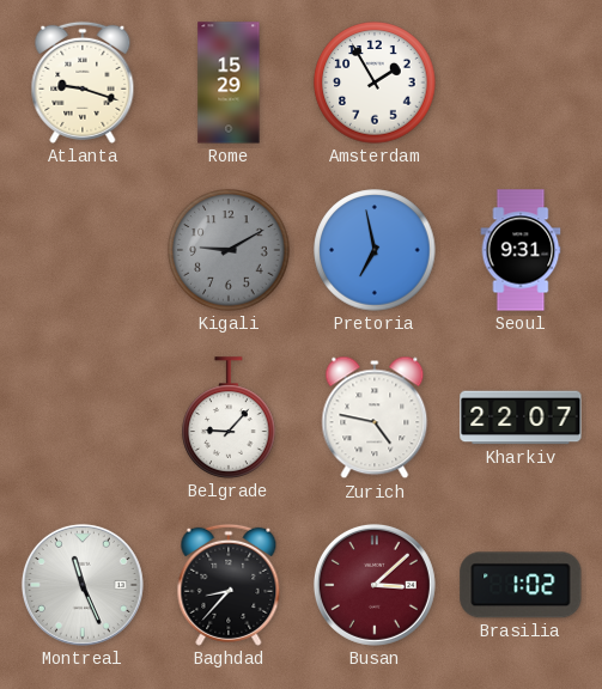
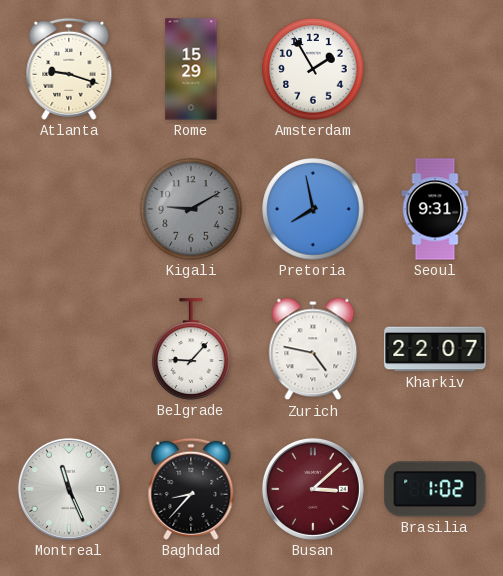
Pretoria: 6:58 -> 7:58 (313, 209)
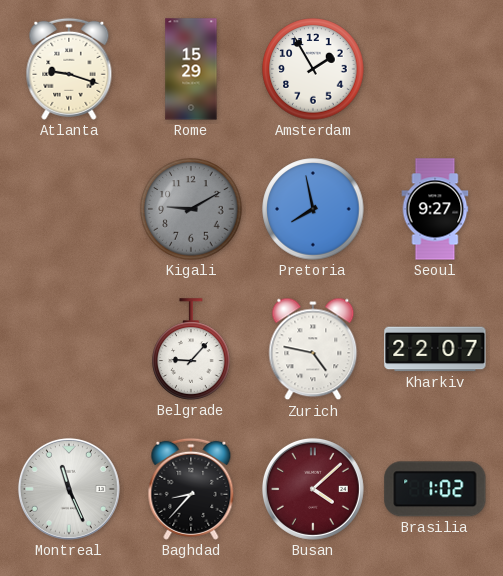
Seoul: 9:31 -> 9:27 (435, 209)
Busan: 3:08 -> 4:08 (313, 489)
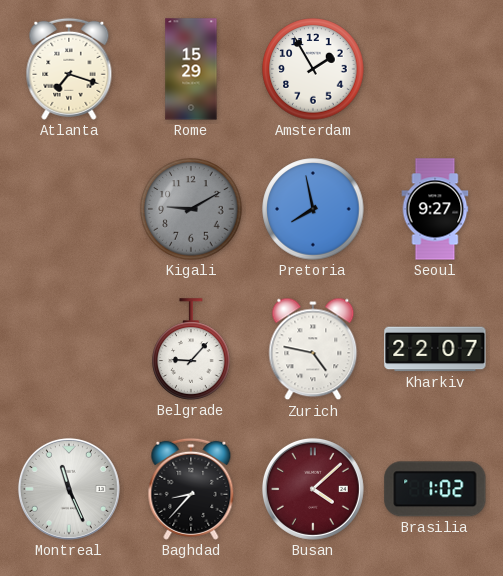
Atlanta: 9:18 -> 7:18 (69, 69)
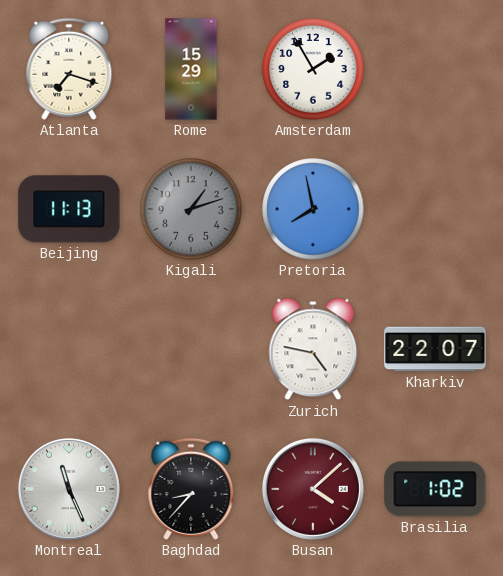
Beijing: none -> 11:13 (69, 209)
Kigali: 9:10 -> 1:12 (191, 209)
Seoul: 9:27 -> none (435, 209)
Belgrade: 9:07 -> none (191, 349)
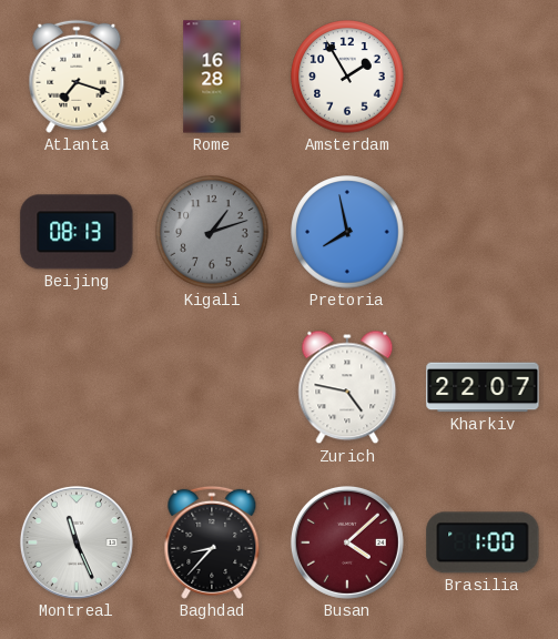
Rome: 15:29 -> 16:28 (212, 77)
Beijing: 11:13 -> 08:13 (77, 232)
Brasilia: 1:02 -> 1:00 (483, 542)
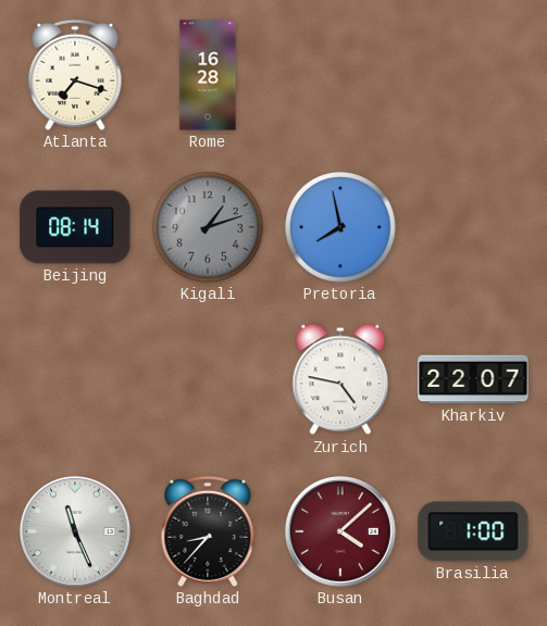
Amsterdam: 1:55 -> none (347, 77)
Beijing: 08:13 -> 08:14 (75, 227)
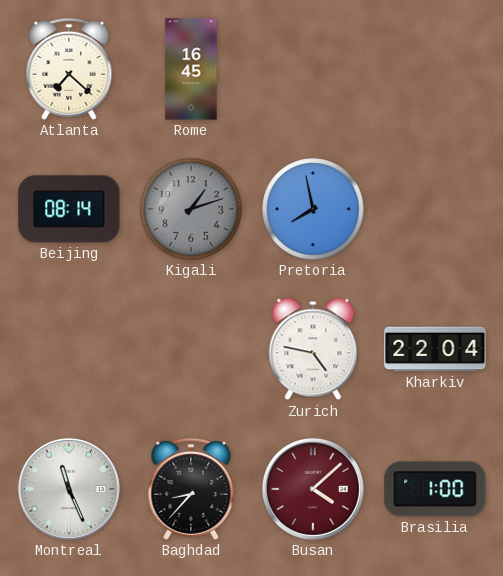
Atlanta: 7:18 -> 7:22 (69, 69)
Rome: 16:28 -> 16:45 (191, 69)
Kharkiv: 22:07 -> 22:04 (435, 349)
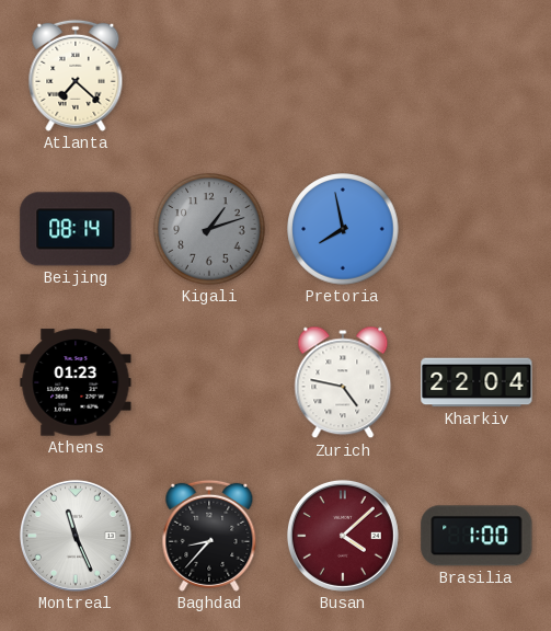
Rome: 16:45 -> none (191, 69)
Athens: none -> 01:23 (76, 382)
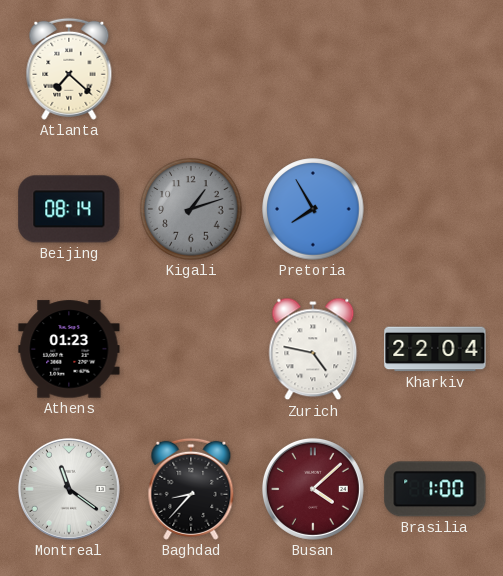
Pretoria: 7:58 -> 7:55 (313, 209)
Montreal: 11:26 -> 11:21 (69, 489)
